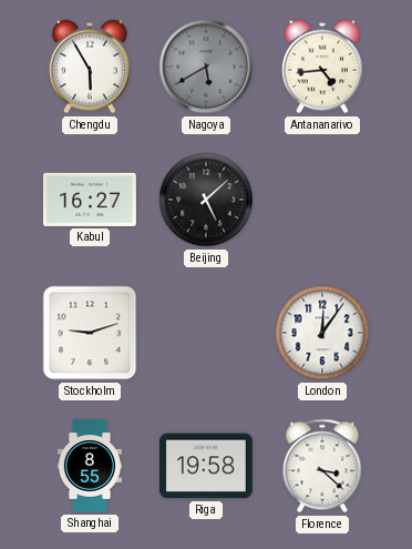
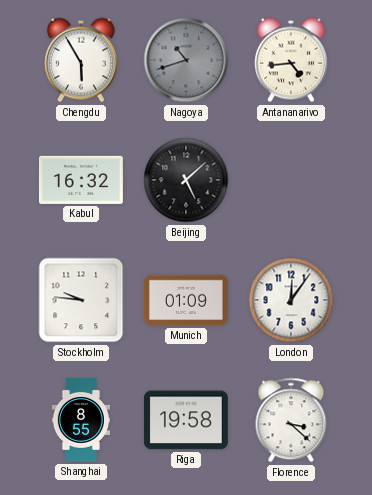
Nagoya: 5:40 -> 10:42 (186, 60)
Kabul: 16:27 -> 16:32 (81, 180)
Stockholm: 9:12 -> 9:46 (81, 300)
Munich: none -> 01:09 (186, 300)
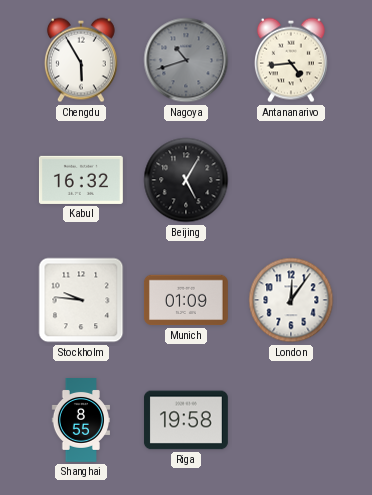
Beijing: 5:08 -> 5:05 (186, 180)
Florence: 3:22 -> none (291, 420)
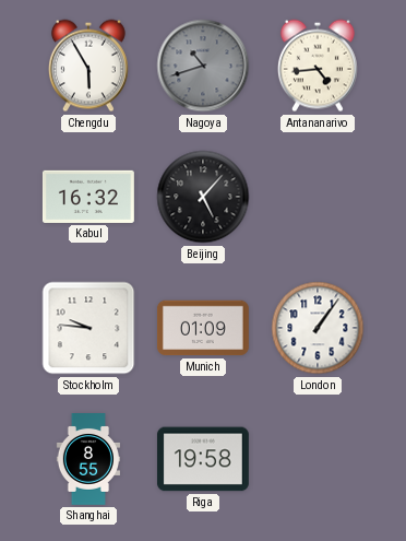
Beijing: 5:05 -> 5:07 (203, 197)
London: 12:06 -> 1:06 (318, 328)
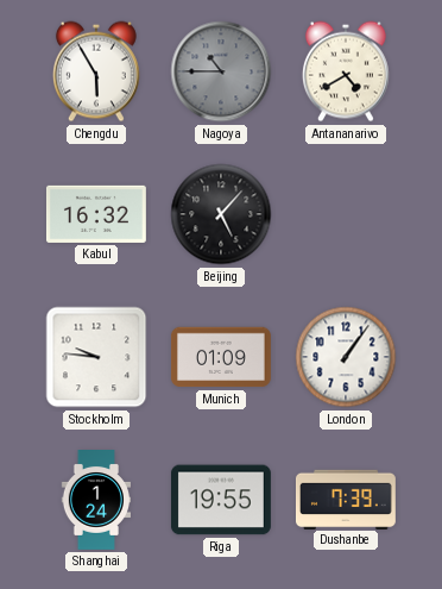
Nagoya: 10:42 -> 10:45 (221, 71)
Antananarivo: 4:44 -> 4:40 (346, 71)
Shanghai: 8:55 -> 1:24 (95, 501)
Riga: 19:58 -> 19:55 (221, 500)
Dushanbe: none -> 7:39 (346, 499)
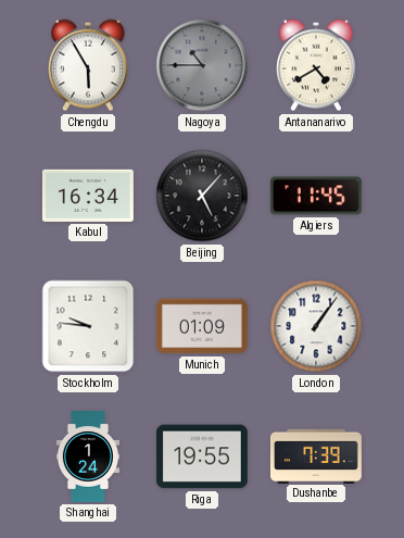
Kabul: 16:32 -> 16:34 (88, 196)
Algiers: none -> 11:45 (316, 196)
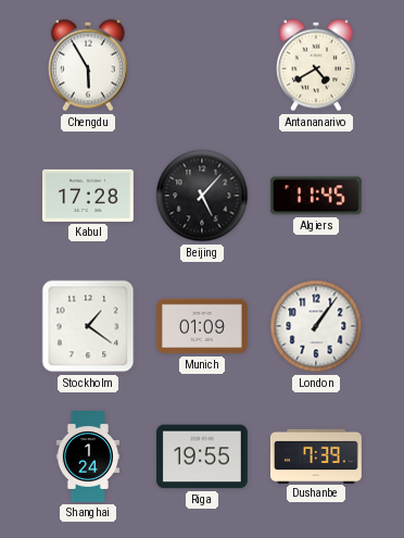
Nagoya: 10:45 -> none (202, 65)
Kabul: 16:34 -> 17:28 (88, 196)
Stockholm: 9:46 -> 1:21 (88, 326)
